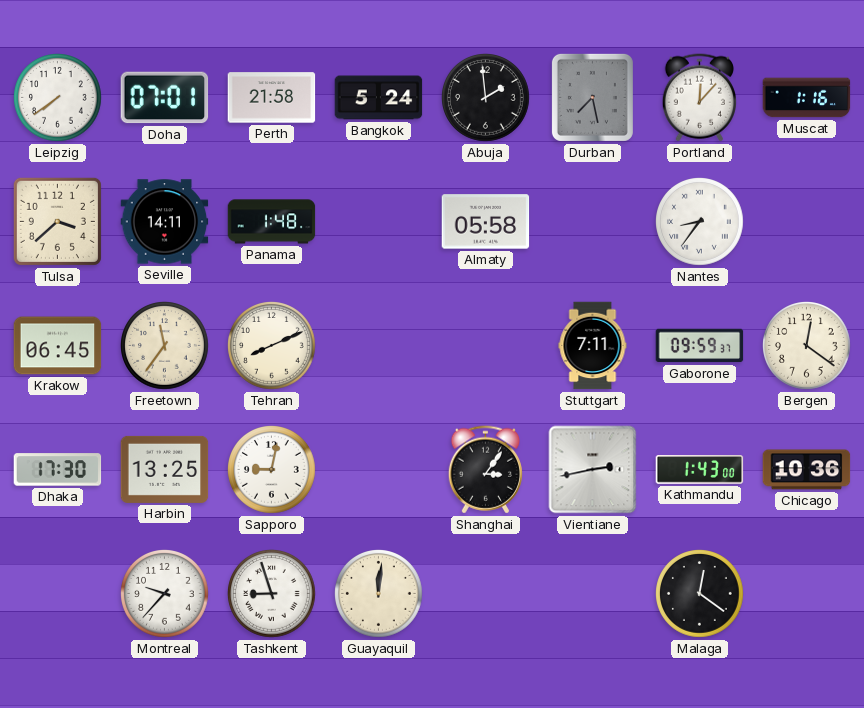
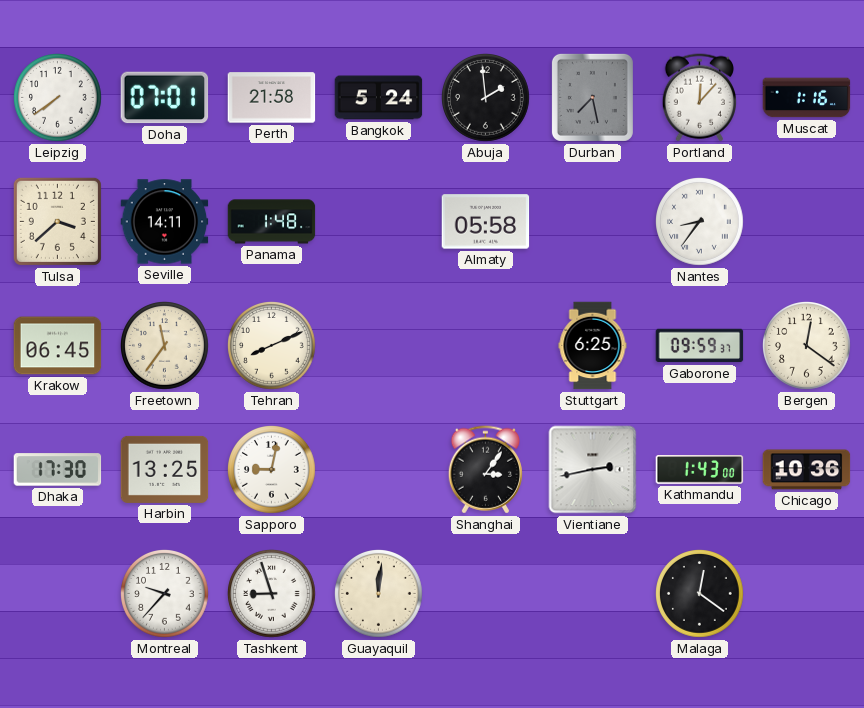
Stuttgart: 7:11 -> 6:25 (593, 346)
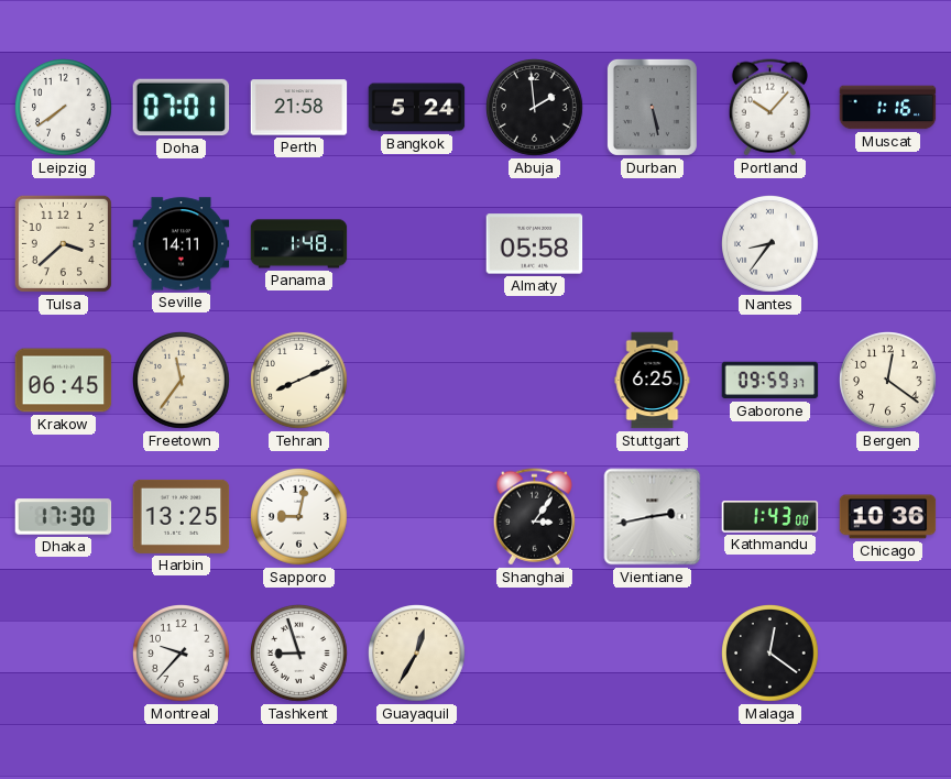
Durban: 7:28 -> 5:28 (652, 107)
Portland: 12:07 -> 10:07 (769, 108)
Guayaquil: 12:01 -> 12:35 (417, 654)
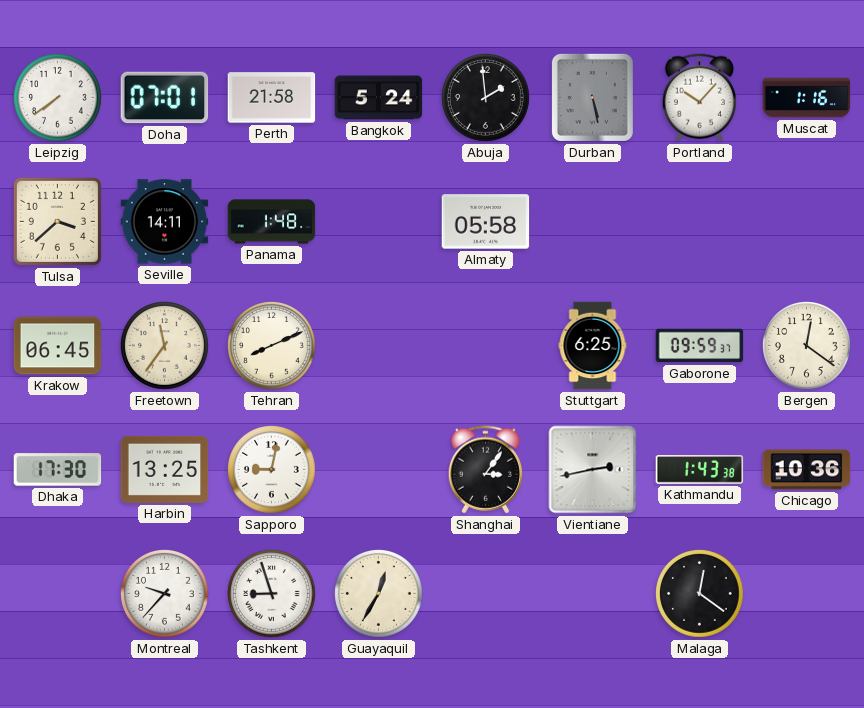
Nantes: 8:36 -> none (770, 244)
Kathmandu: 1:43:00 -> 1:43:38 (700, 470)
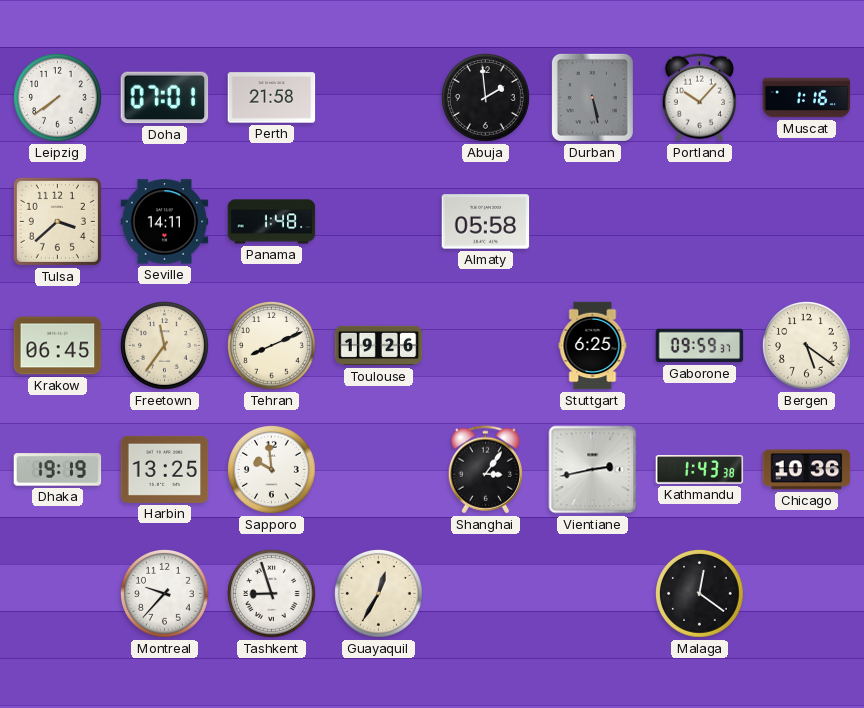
Bangkok: 5:24 -> none (379, 98)
Toulouse: none -> 19:26 (379, 346)
Bergen: 12:21 -> 5:21 (807, 346)
Dhaka: 17:30 -> 19:19 (58, 470)
Sapporo: 9:02 -> 9:59 (272, 470)
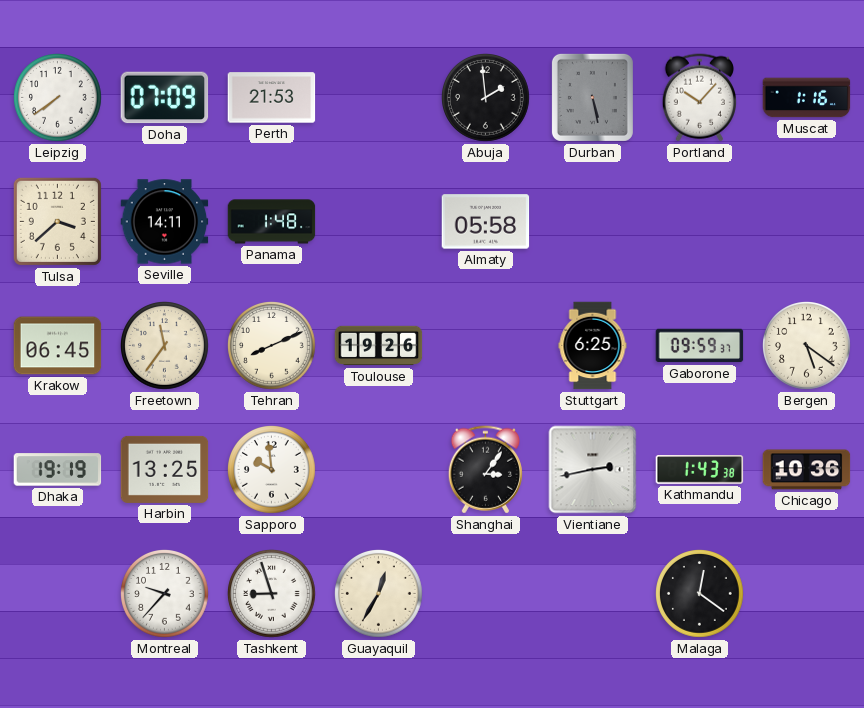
Doha: 07:01 -> 07:09 (165, 98)
Perth: 21:58 -> 21:53 (272, 98)
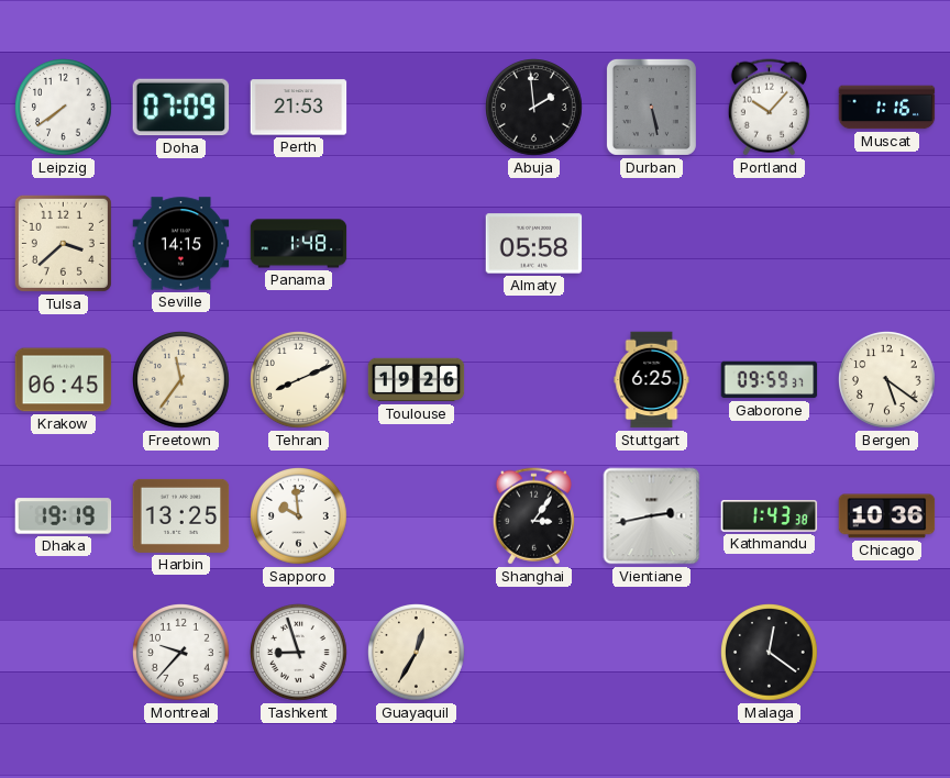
Seville: 14:11 -> 14:15 (181, 244)
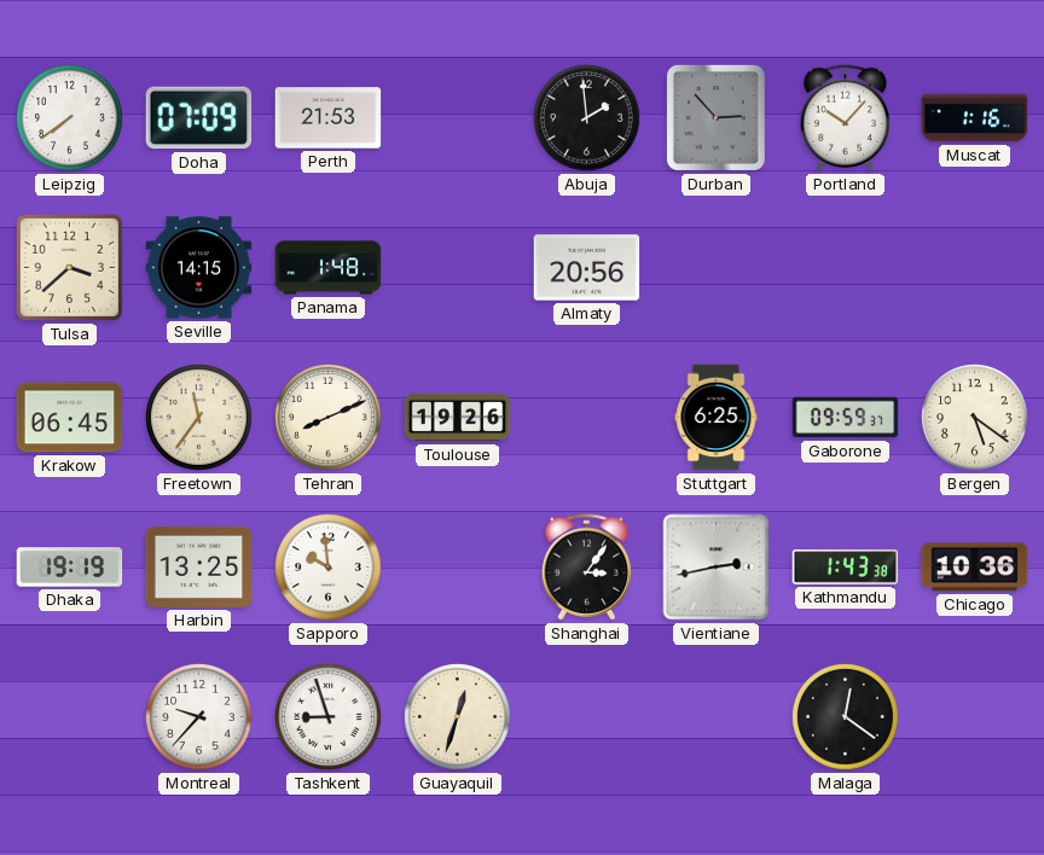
Durban: 5:28 -> 2:53 (715, 117)
Almaty: 05:58 -> 20:56 (587, 268)
Guayaquil: 12:35 -> 12:33 (458, 717)
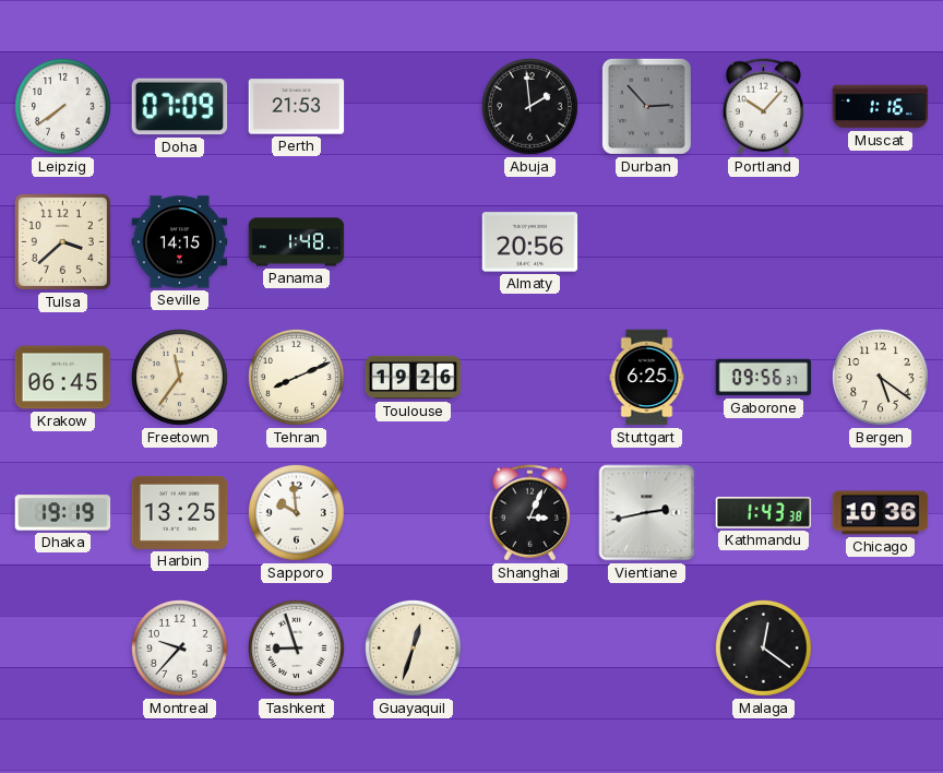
Gaborone: 09:59 -> 09:56 (764, 378)
Shanghai: 3:06 -> 3:04 (529, 513)
